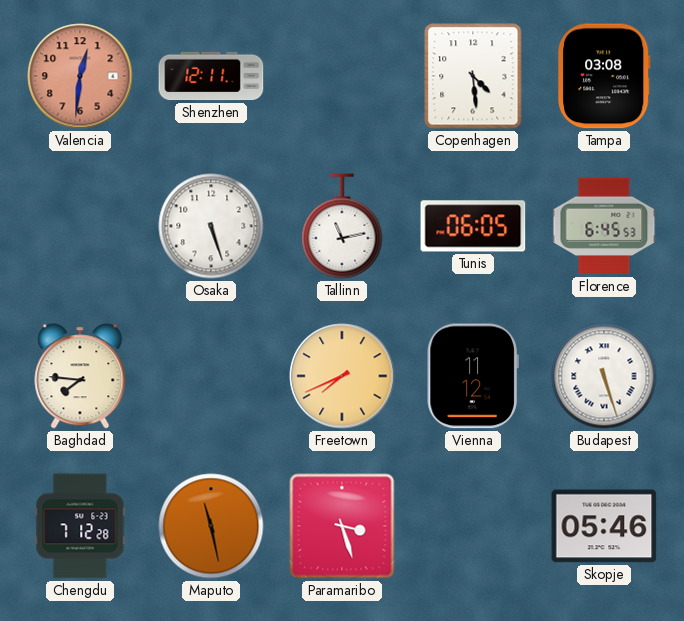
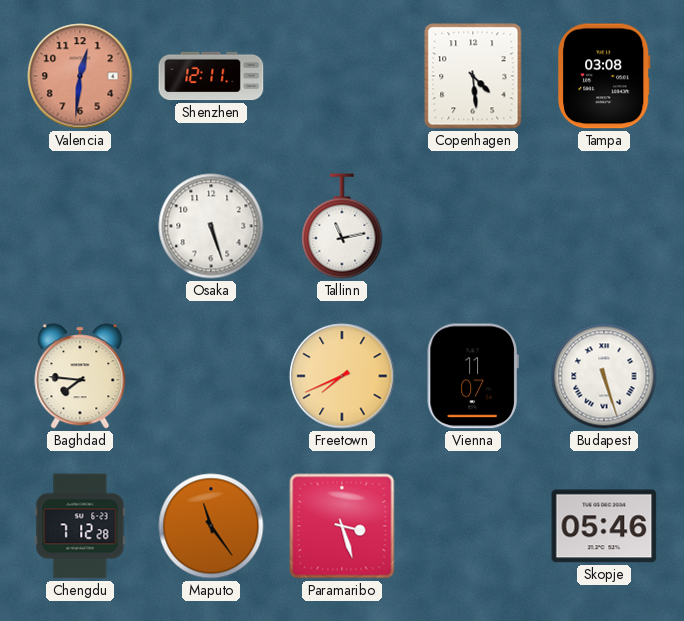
Tunis: 06:05 -> none (473, 226)
Florence: 6:45 -> none (604, 226)
Vienna: 11:12 -> 11:07 (473, 376)
Maputo: 11:28 -> 11:24 (211, 526)
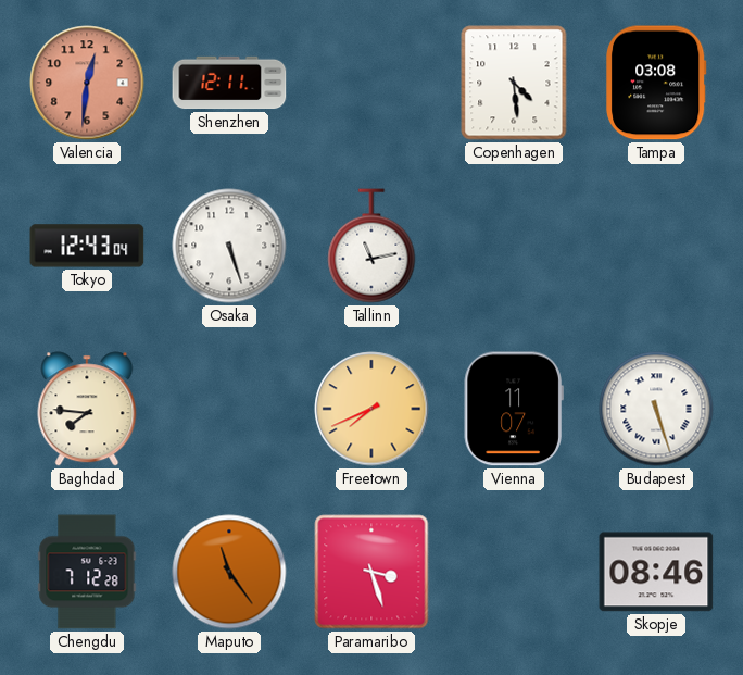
Tokyo: none -> 12:43 (87, 246)
Skopje: 05:46 -> 08:46 (656, 572)
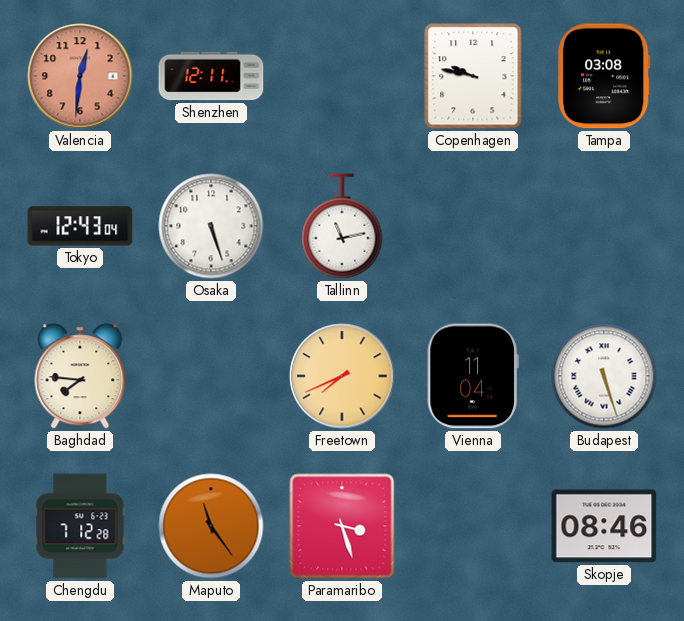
Copenhagen: 4:29 -> 9:47 (473, 76)
Vienna: 11:07 -> 11:04 (473, 376)
